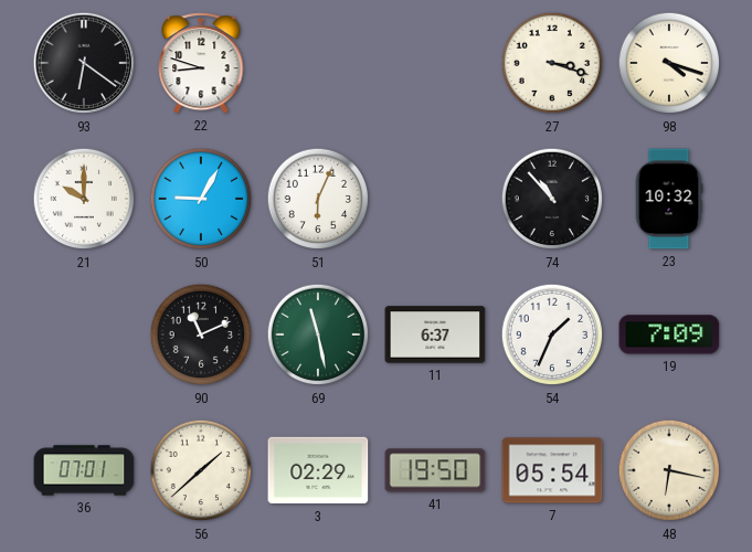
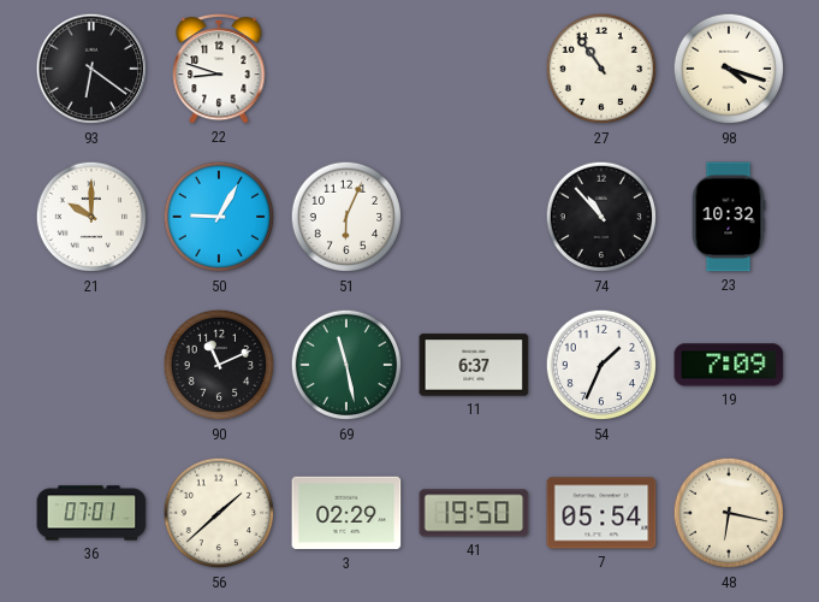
27: 3:18 -> 10:54 (601, 69)
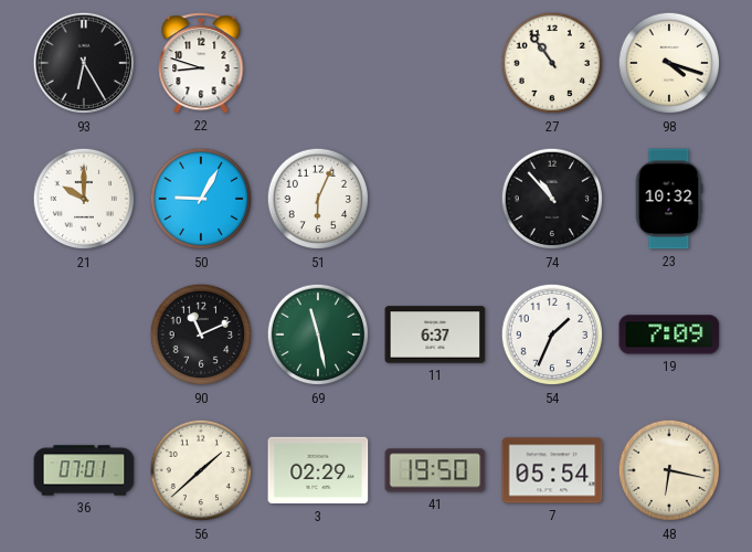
93: 6:21 -> 6:25 (84, 63)
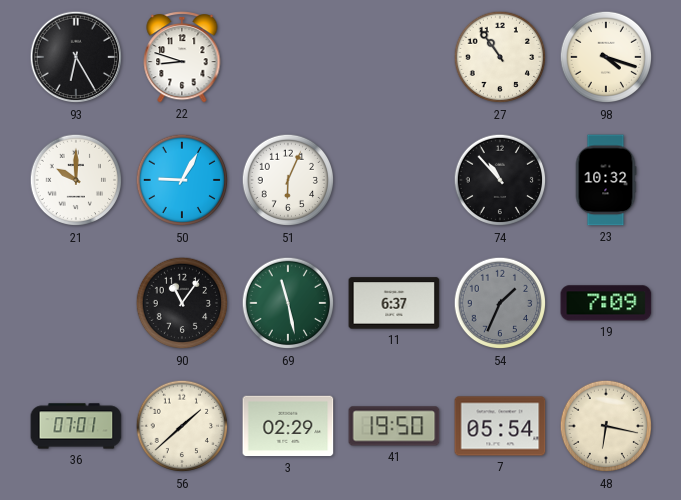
90: 11:11 -> 11:06 (182, 303)
54 dial: white -> grey (500, 303)
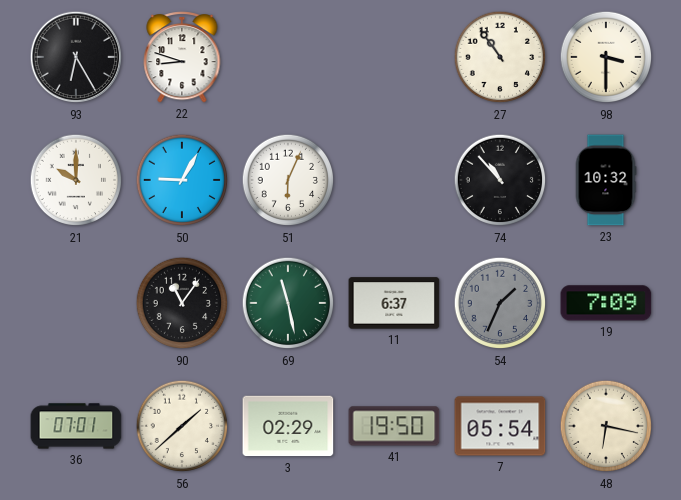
98: 4:18 -> 3:30 (606, 57)
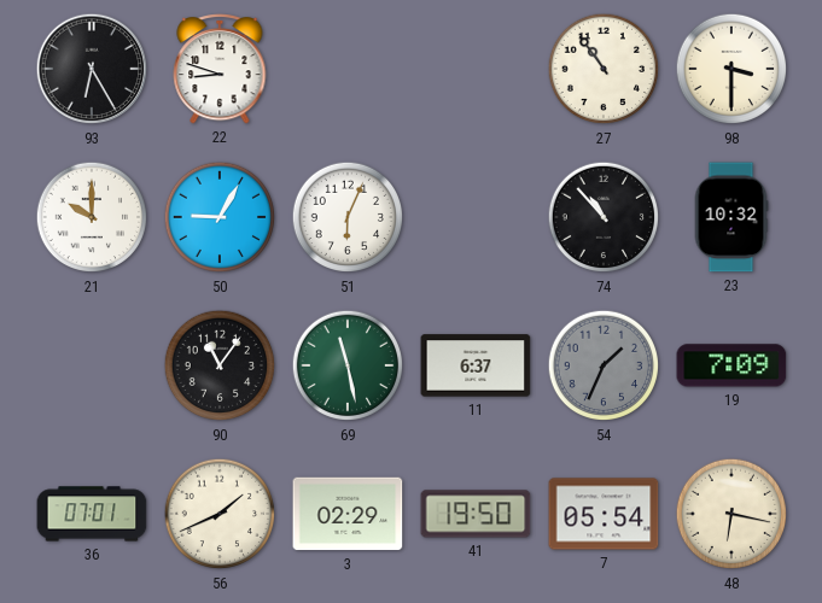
56: 1:38 -> 1:41 (220, 514)
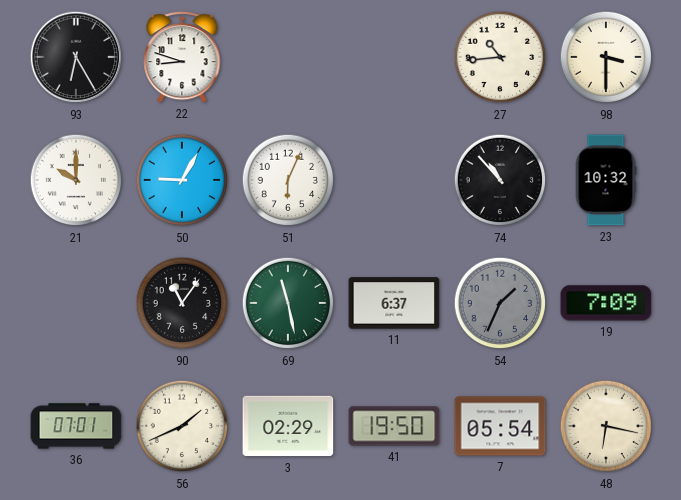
27: 10:54 -> 10:44 (500, 57)
